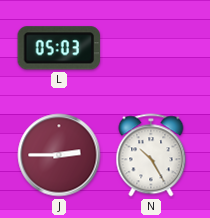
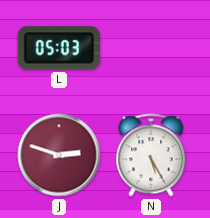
J: 2:45 -> 2:48 (59, 155)
N: 10:25 -> 5:25 (151, 155)
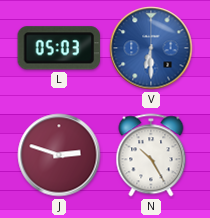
V: none -> 6:30 (151, 48)
N: 5:25 -> 10:25 (151, 155)
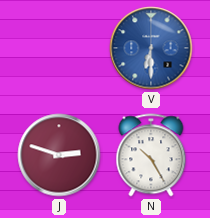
L: 05:03 -> none (59, 48)
